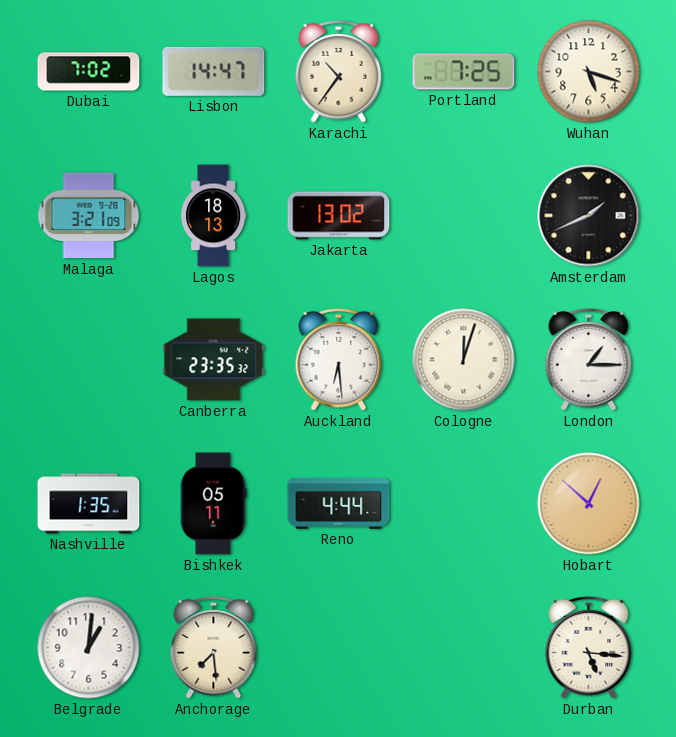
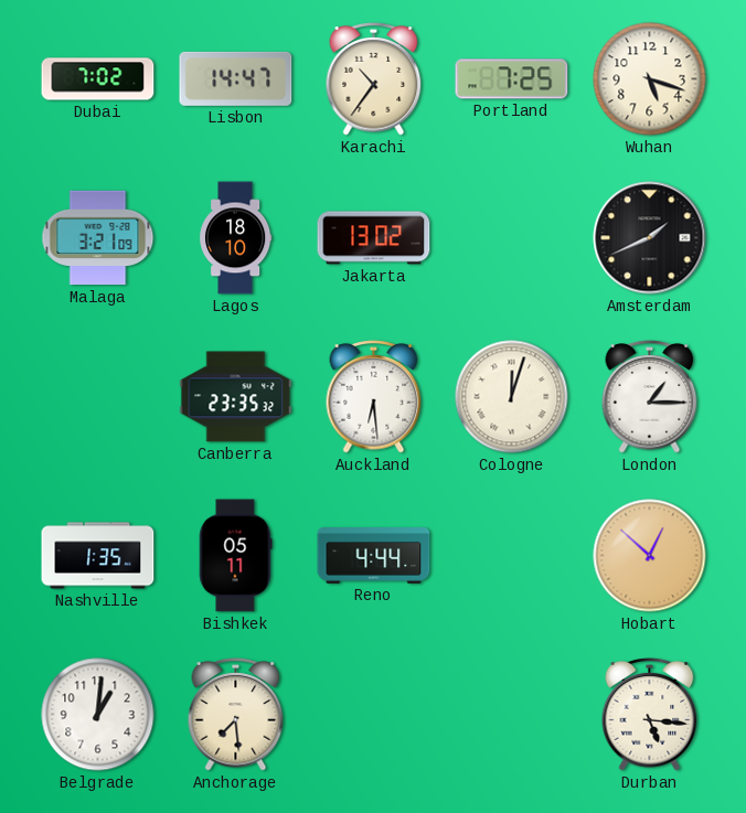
Lagos: 18:13 -> 18:10 (236, 238)
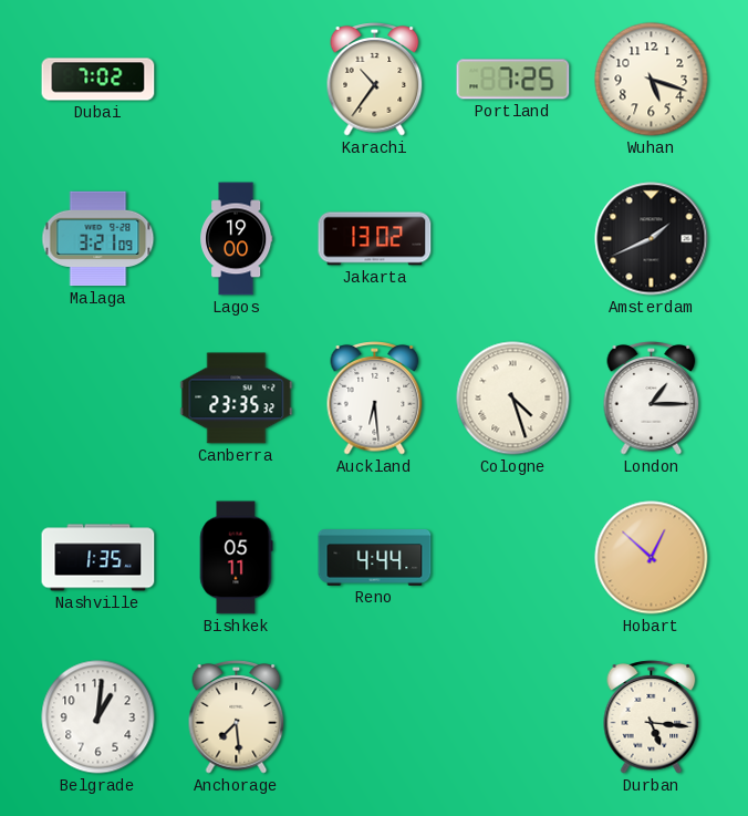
Lisbon: 14:47 -> none (236, 78)
Lagos: 18:10 -> 19:00 (237, 239)
Cologne: 12:03 -> 4:27 (513, 399)
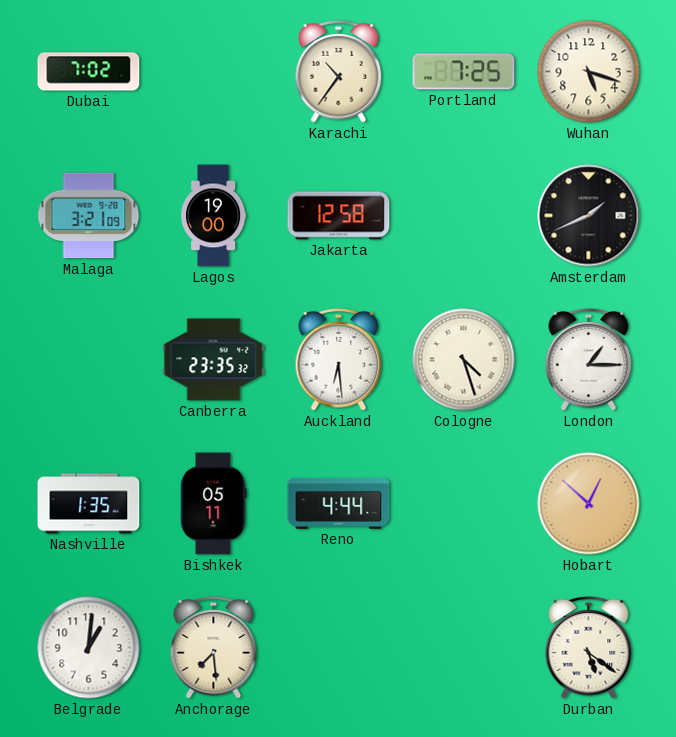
Jakarta: 13:02 -> 12:58 (339, 216)
Durban: 5:16 -> 5:21 (589, 648)
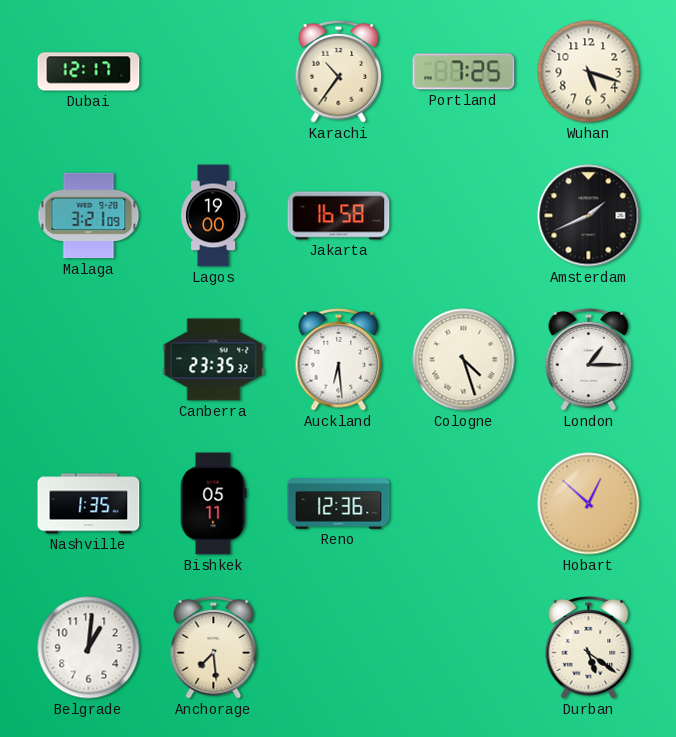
Dubai: 7:02 -> 12:17 (89, 72)
Jakarta: 12:58 -> 16:58 (339, 216)
Reno: 4:44 -> 12:36 (339, 504)
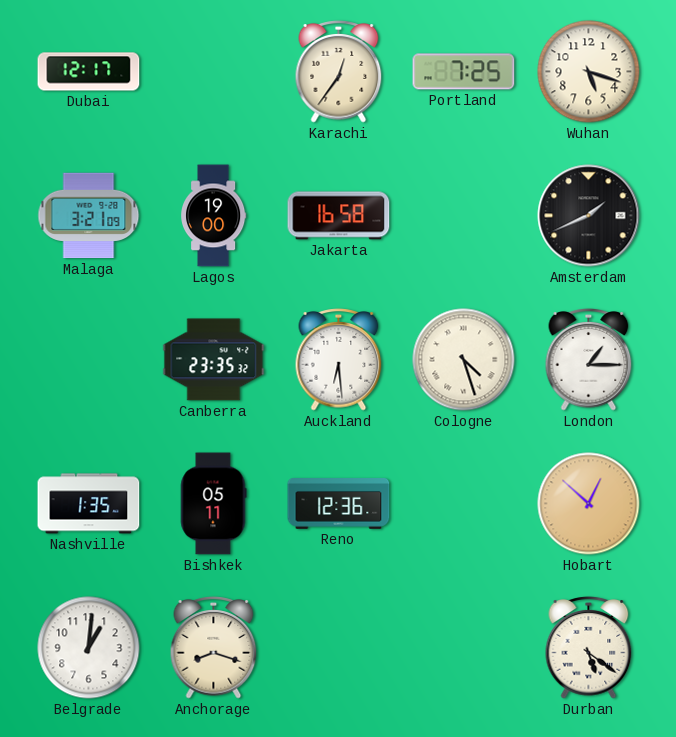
Karachi: 10:36 -> 12:36 (339, 72)
Anchorage: 7:29 -> 8:18 (214, 648)
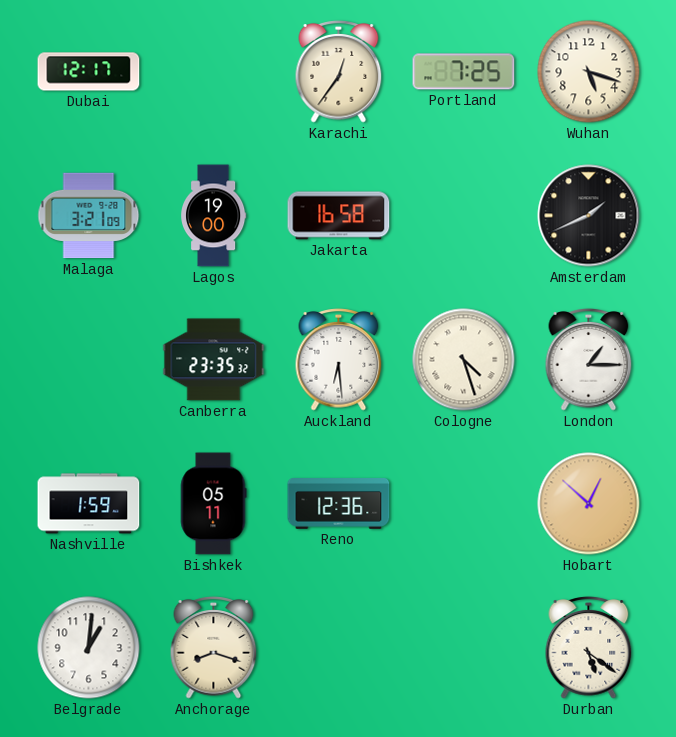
Nashville: 1:35 -> 1:59 (89, 504)
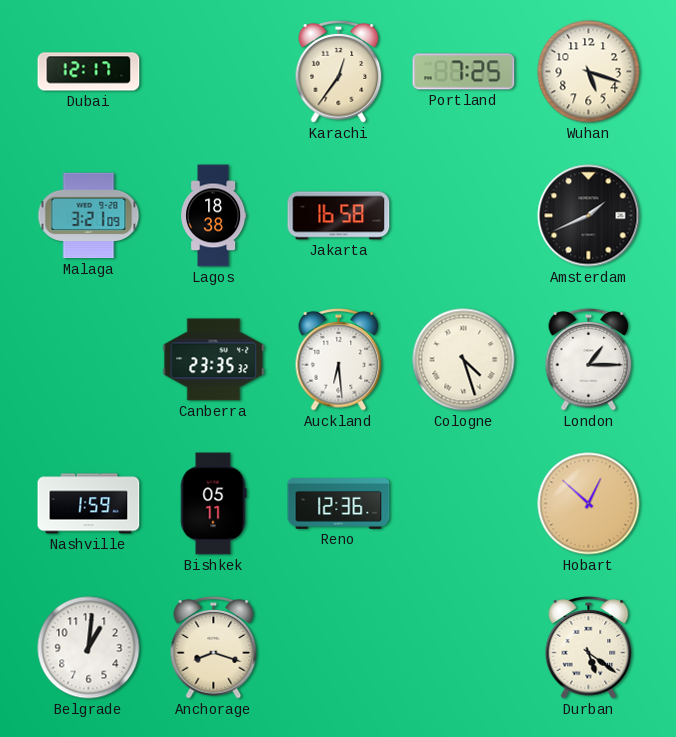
Lagos: 19:00 -> 18:38 (214, 216)
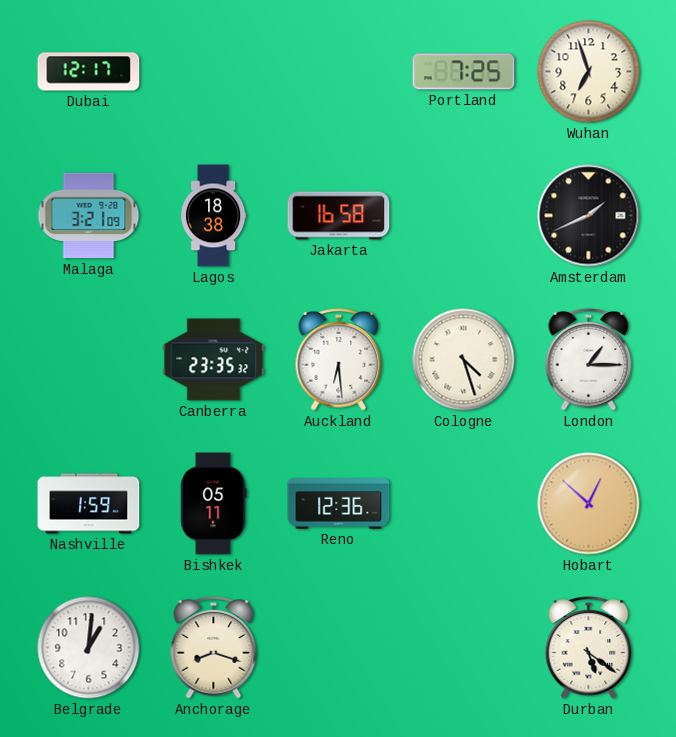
Karachi: 12:36 -> none (339, 72)
Wuhan: 5:18 -> 6:57 (589, 72)
